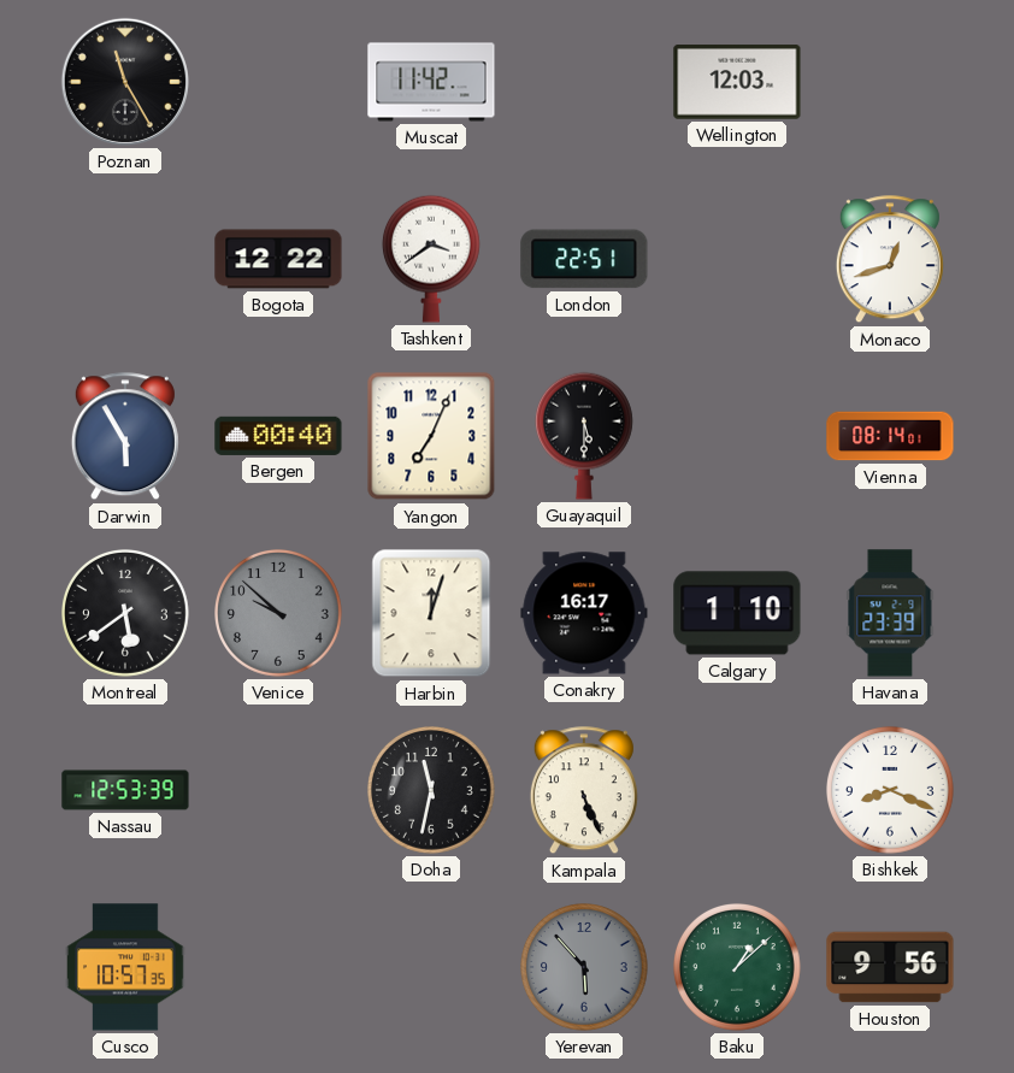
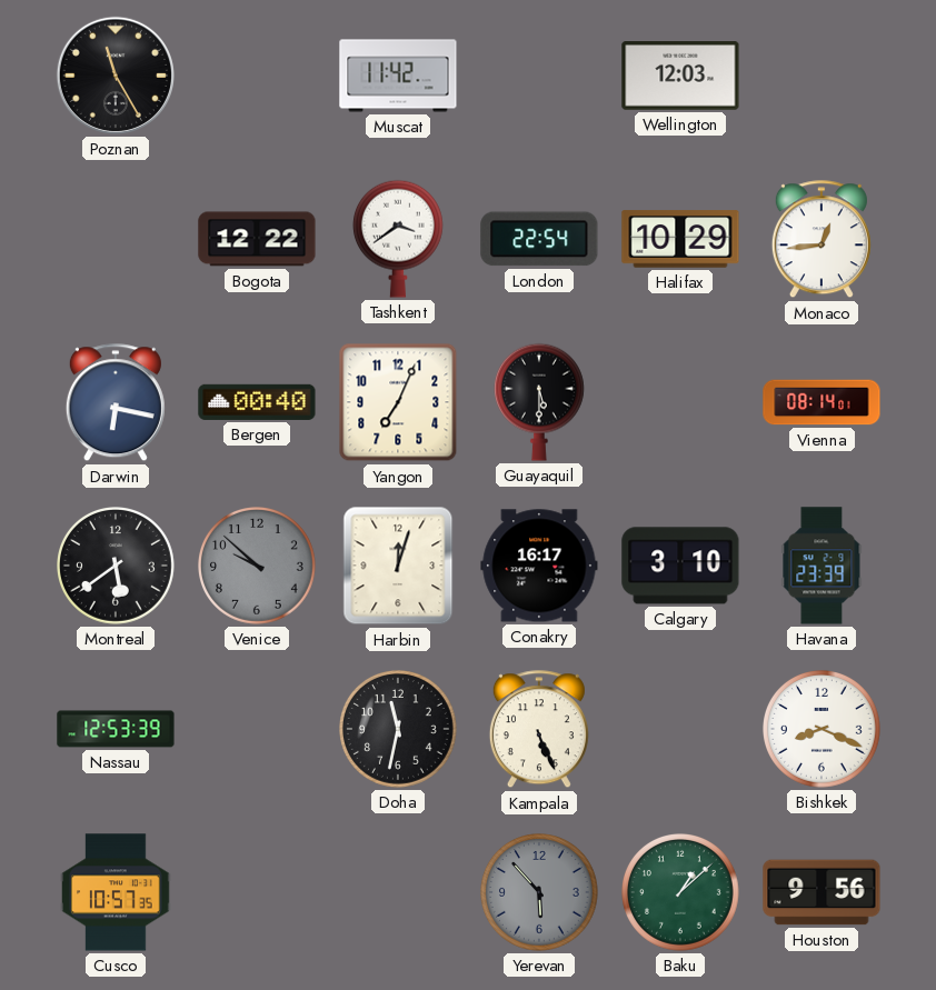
London: 22:51 -> 22:54 (539, 239)
Halifax: none -> 10:29 (680, 239)
Monaco: 12:42 -> 12:44 (822, 240)
Darwin: 5:55 -> 6:17 (116, 403)
Calgary: 1:10 -> 3:10 (680, 566)
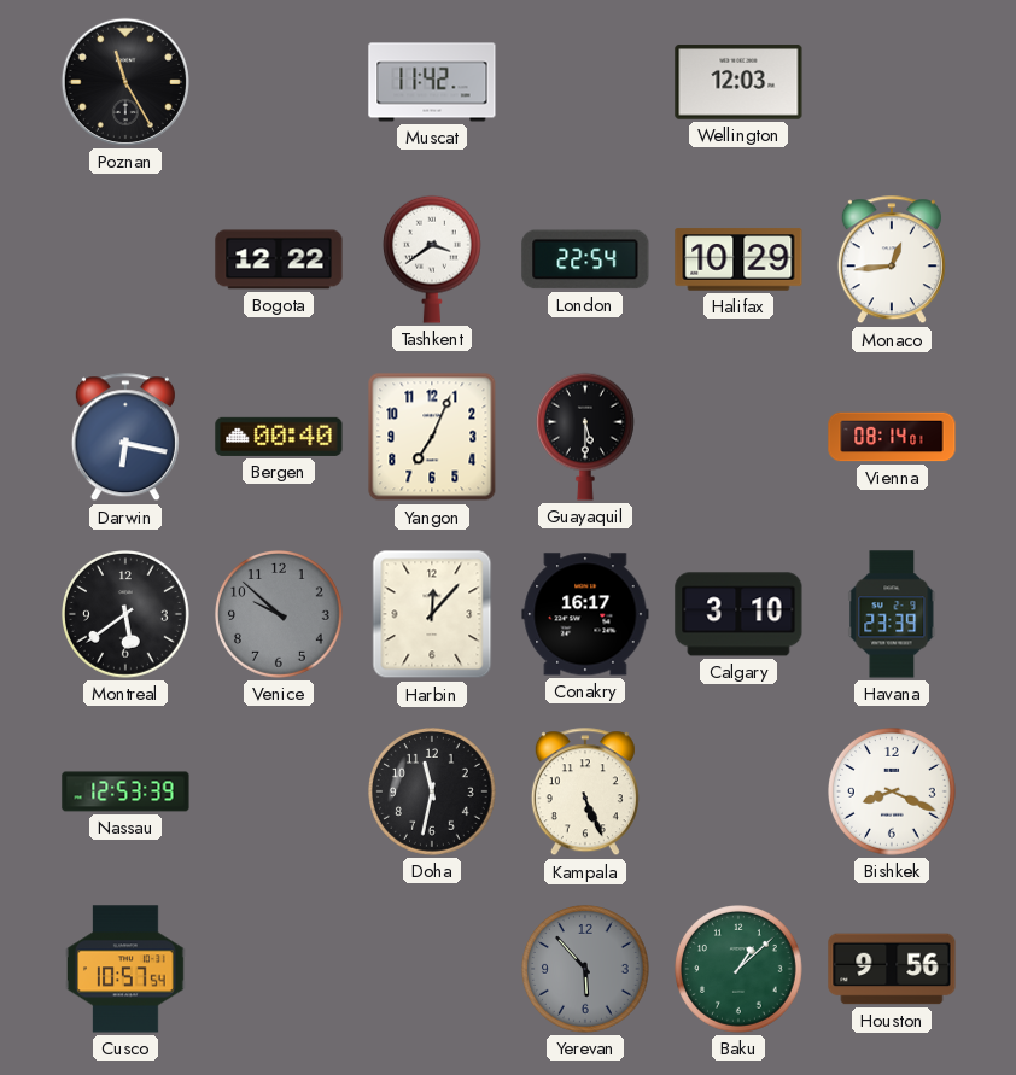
Harbin: 12:03 -> 12:07 (432, 614)
Cusco: 10:57:35 -> 10:57:54 (125, 969)
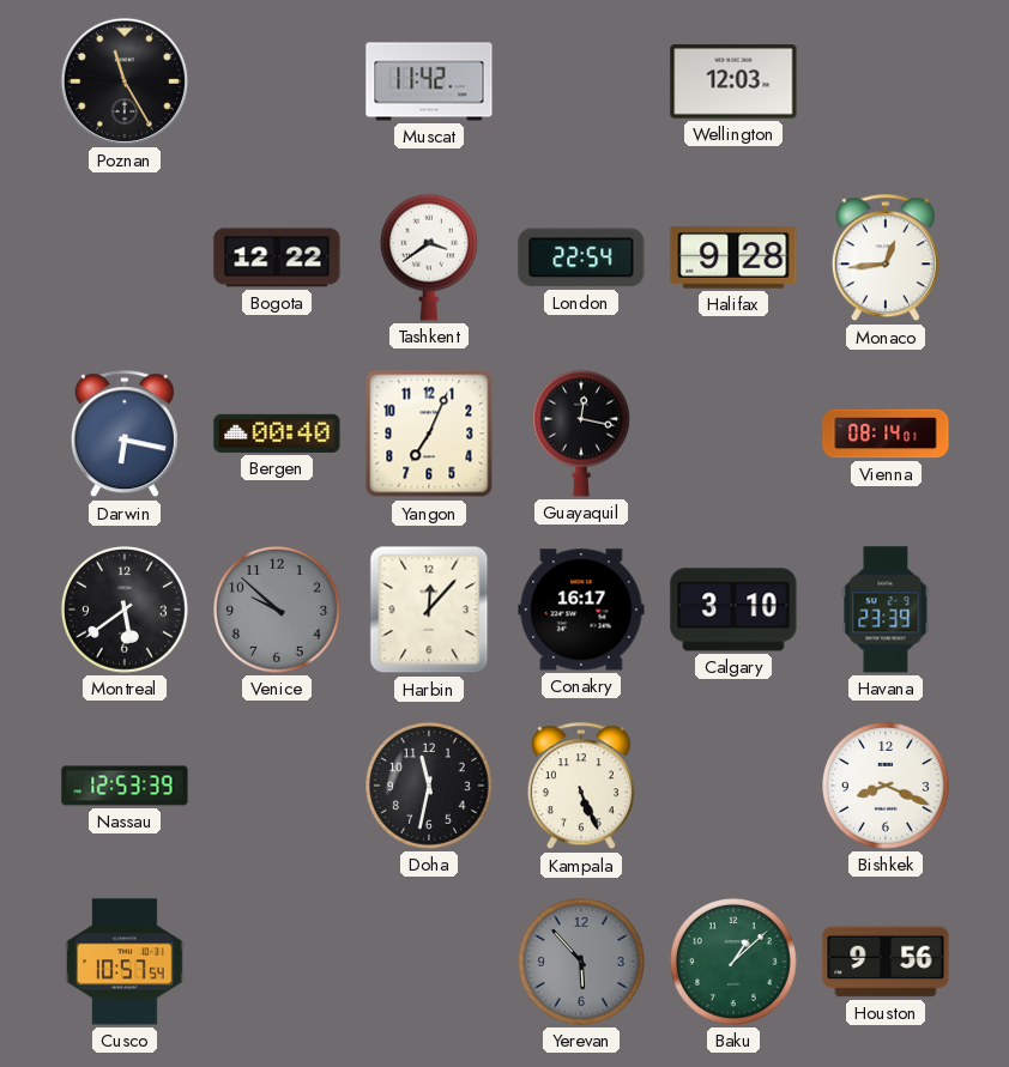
Halifax: 10:29 -> 9:28 (733, 257)
Guayaquil: 5:30 -> 12:17 (581, 434)
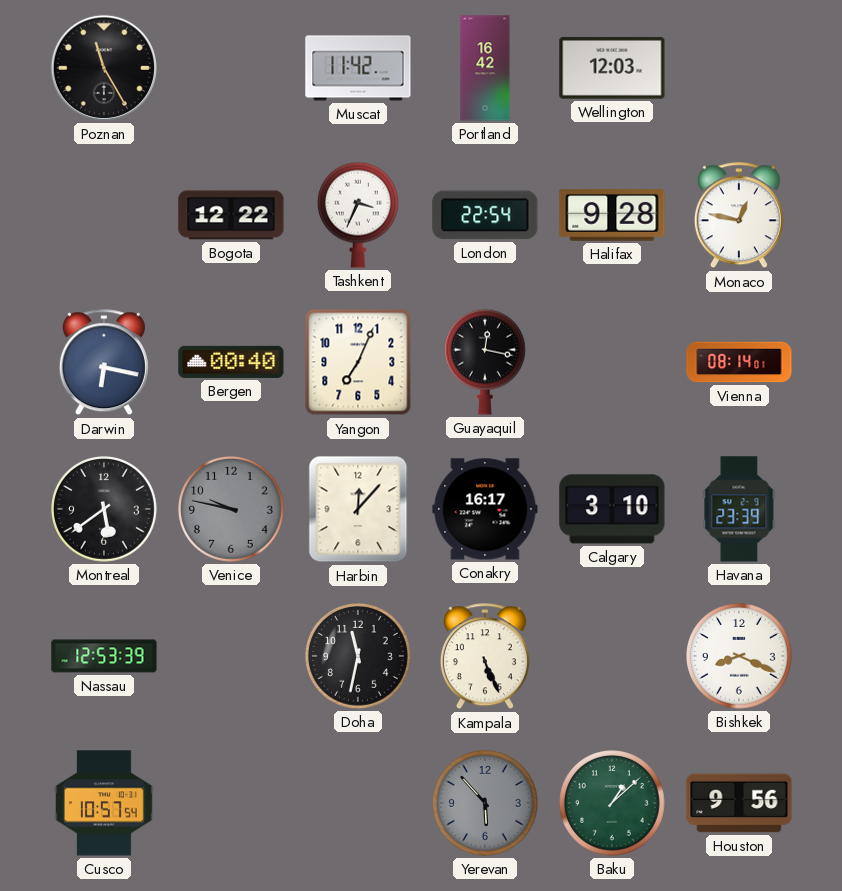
Portland: none -> 16:42 (485, 68)
Tashkent: 3:39 -> 3:34 (358, 215)
Monaco: 12:44 -> 12:47 (739, 216)
Venice: 9:52 -> 9:47 (232, 510)
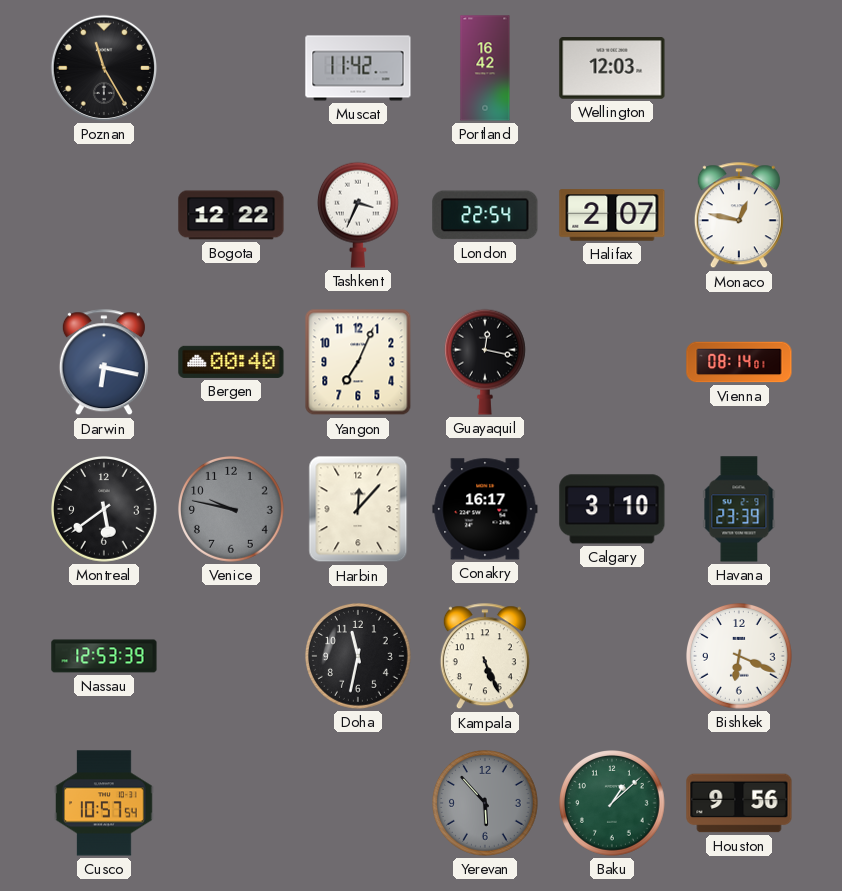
Halifax: 9:28 -> 2:07 (612, 215)
Bishkek: 8:19 -> 6:19 (740, 657)
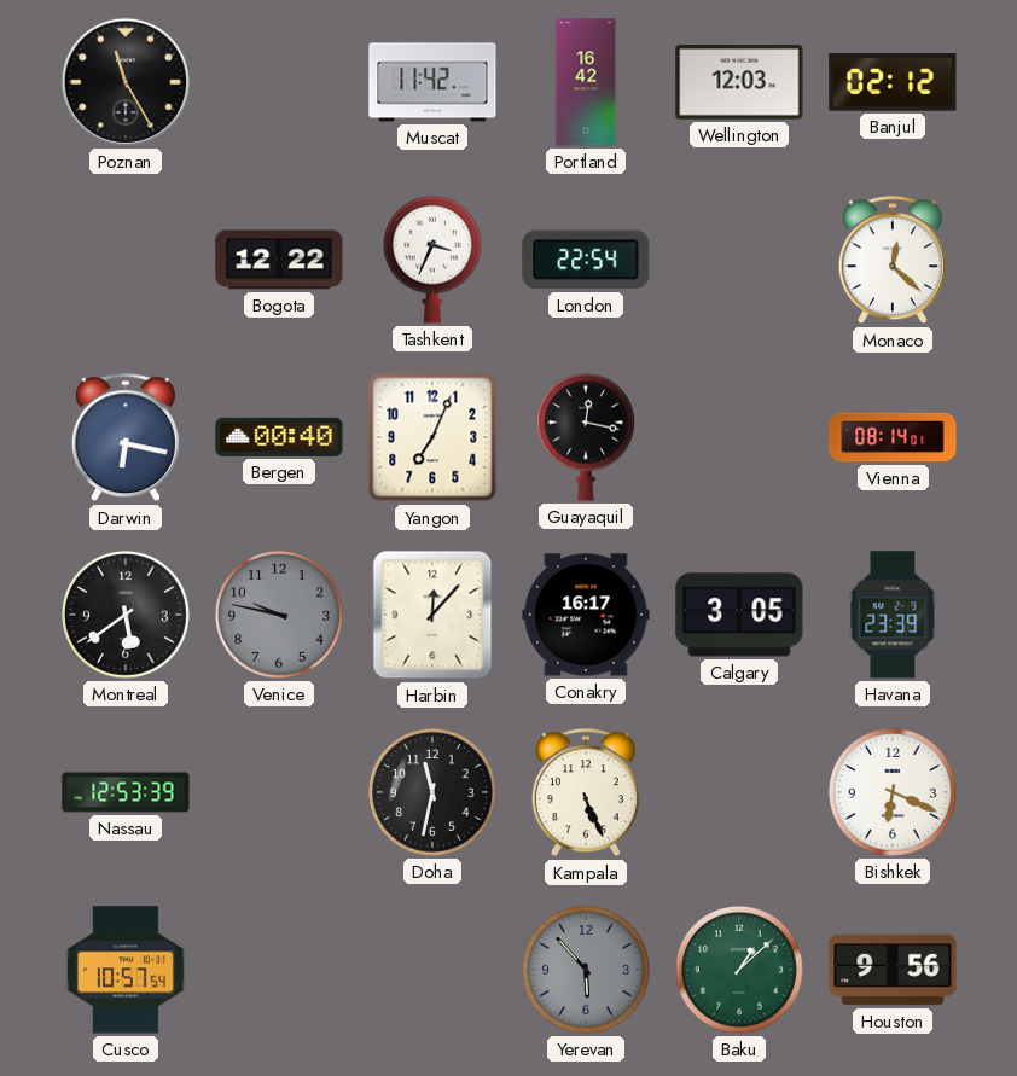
Banjul: none -> 02:12 (893, 82)
Halifax: 2:07 -> none (612, 215)
Monaco: 12:47 -> 12:22 (893, 261)
Calgary: 3:10 -> 3:05 (739, 615)
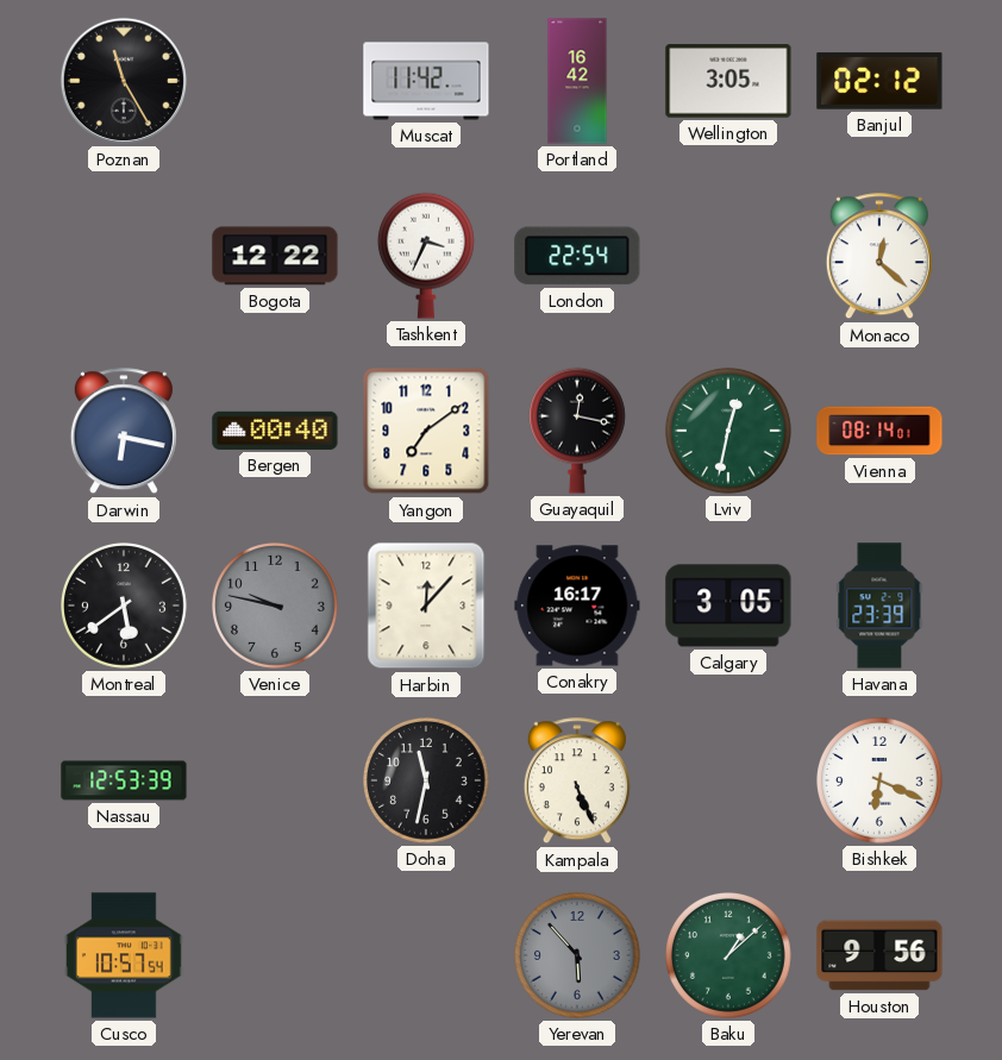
Wellington: 12:03 -> 3:05 (728, 81)
Yangon: 7:04 -> 7:09 (426, 431)
Lviv: none -> 12:32 (729, 432)
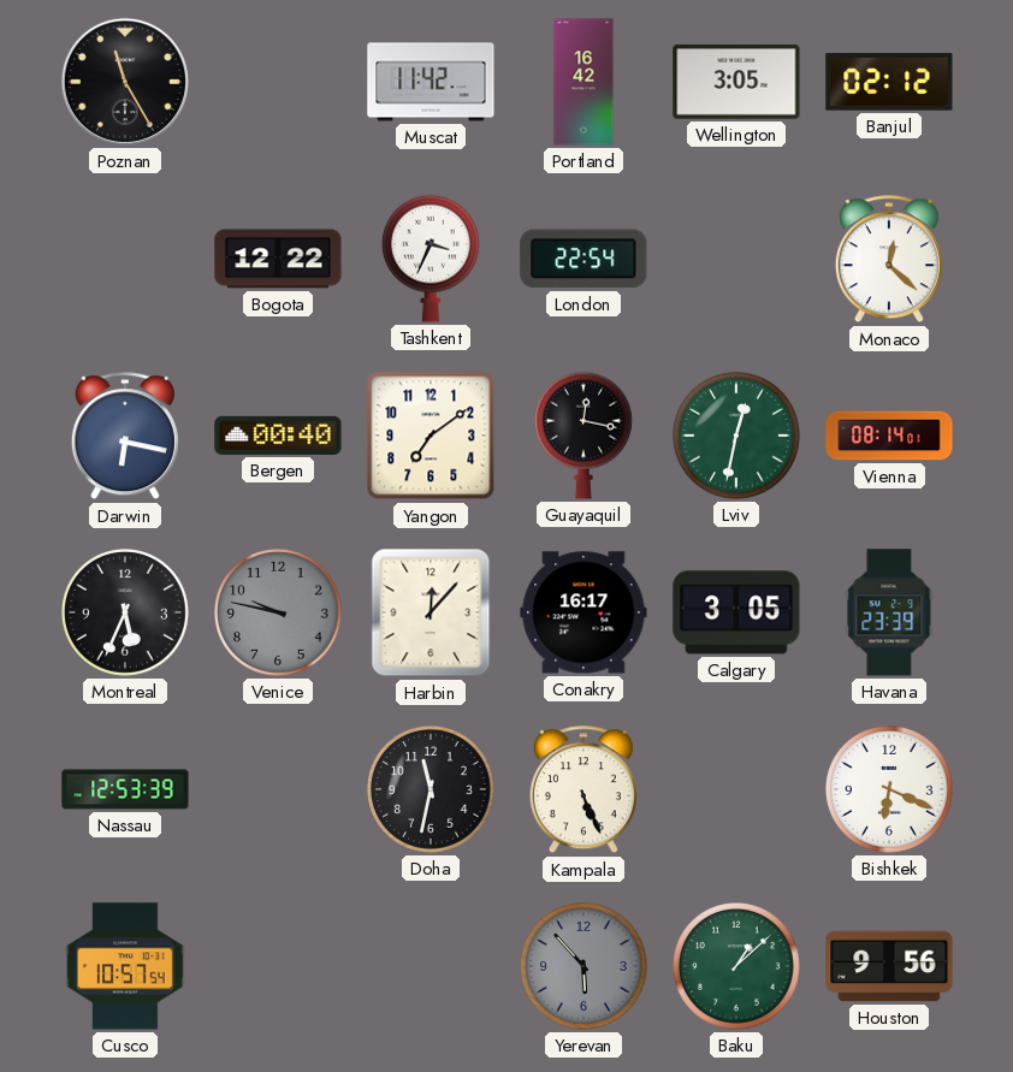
Montreal: 5:39 -> 5:34 (126, 614)
